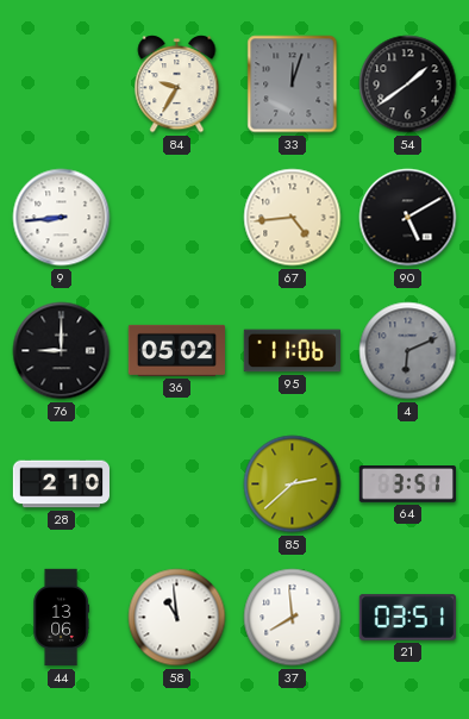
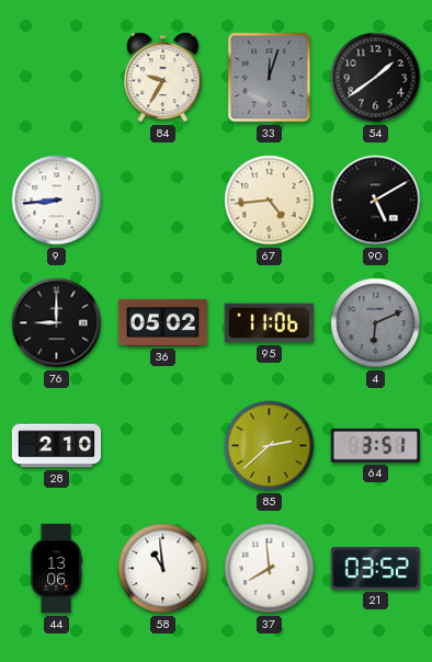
21: 03:51 -> 03:52 (375, 569)
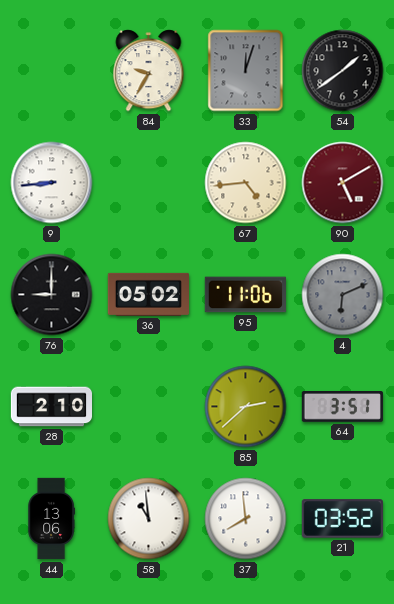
90 dial: black -> burgundy (343, 183)
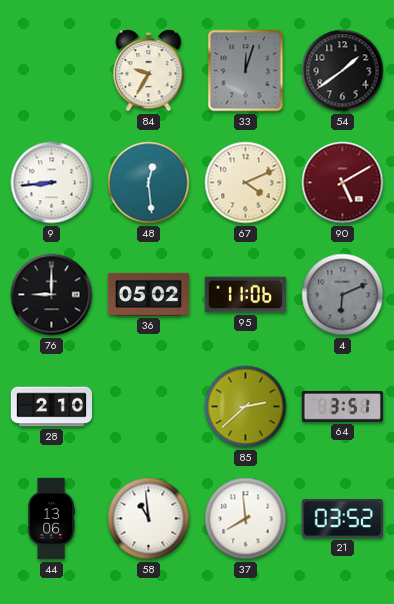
48: none -> 12:29 (149, 183)
67: 4:44 -> 4:11 (246, 183)
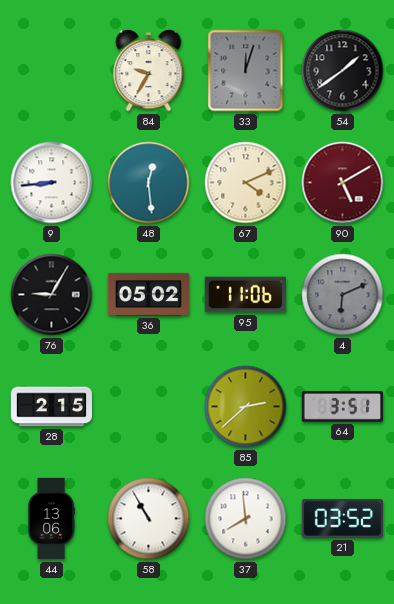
76: 9:00 -> 9:05 (52, 295)
28: 2:10 -> 2:15 (51, 407)
58: 10:59 -> 10:55 (149, 519)
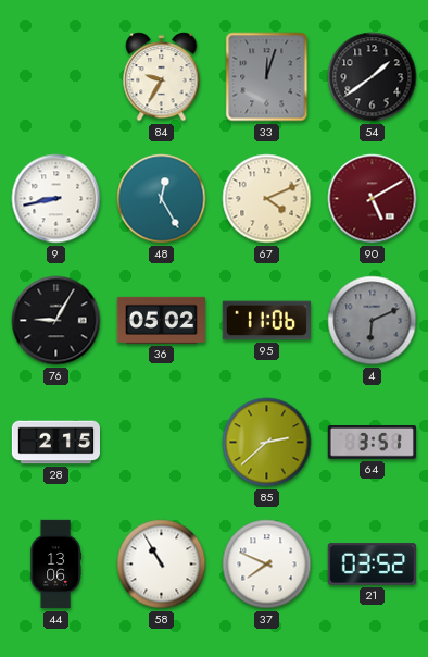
9: 8:44 -> 8:43 (56, 199)
48: 12:29 -> 12:25 (162, 199)
37: 7:59 -> 7:49 (267, 565)
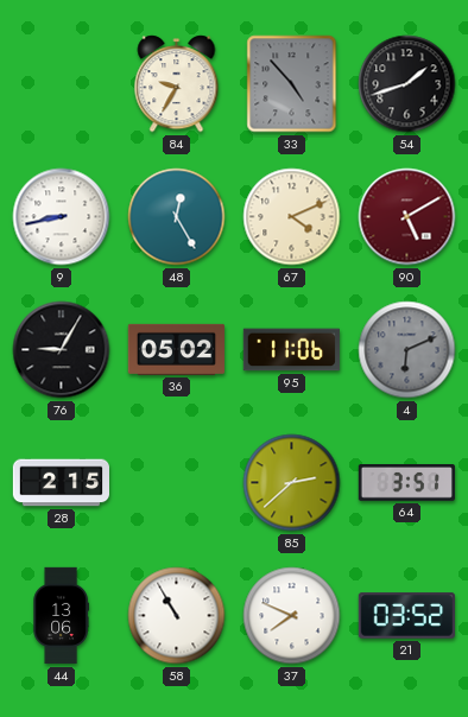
33: 12:03 -> 4:53 (292, 84)
54: 1:39 -> 1:42 (407, 84)
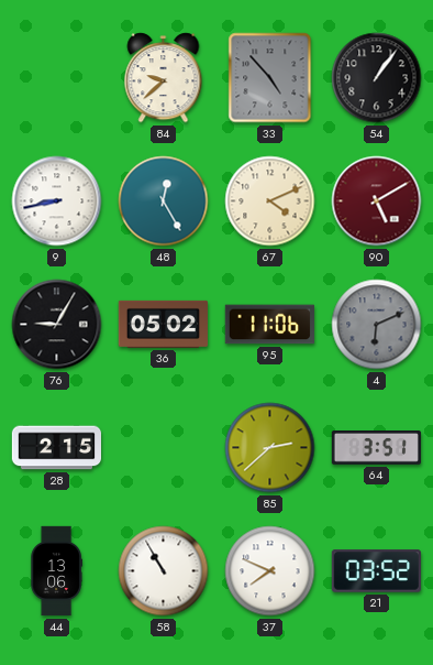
84: 9:35 -> 9:38 (164, 78)
54: 1:42 -> 1:06 (377, 78)
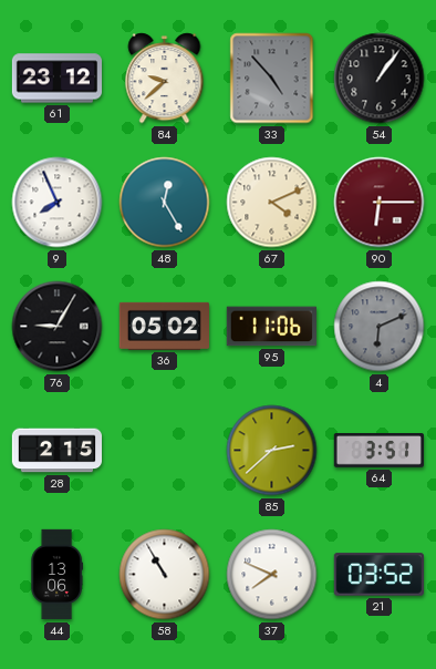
61: none -> 23:12 (56, 79)
9: 8:43 -> 7:56 (58, 203)
90: 5:10 -> 6:15 (380, 203)
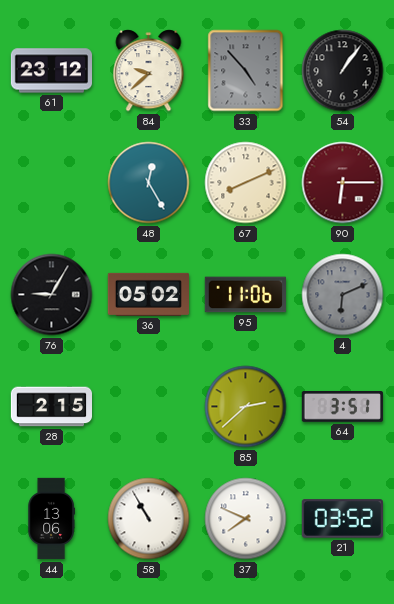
9: 7:56 -> none (58, 203)
67: 4:11 -> 8:11 (246, 183)
